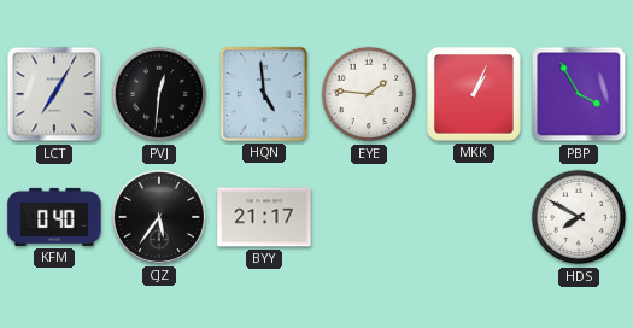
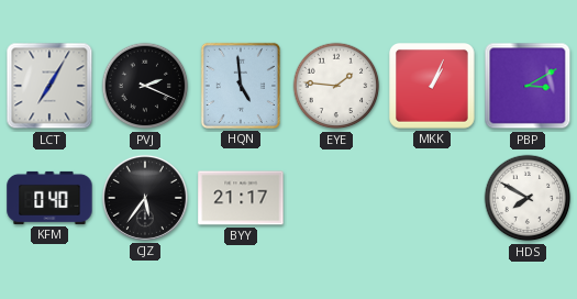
PVJ: 12:31 -> 2:19 (145, 86)
PBP: 3:55 -> 3:10 (528, 86)
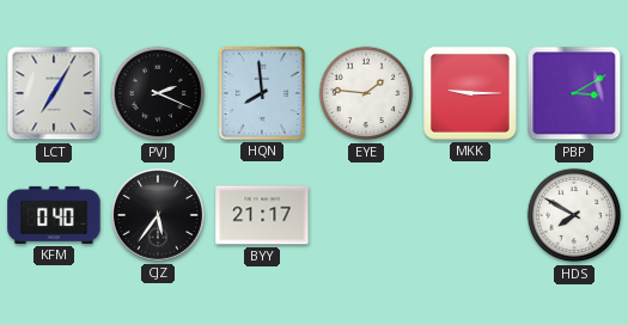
HQN: 4:59 -> 7:59 (262, 93)
MKK: 1:04 -> 9:15 (471, 94)
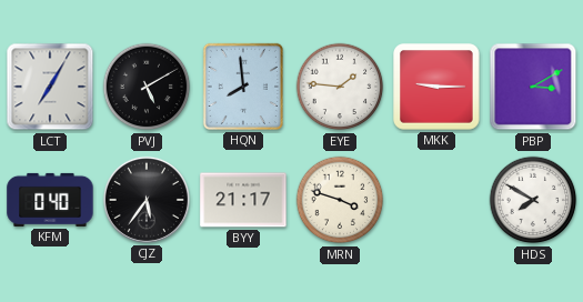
PVJ: 2:19 -> 5:10 (147, 87)
MRN: none -> 3:48 (340, 200)
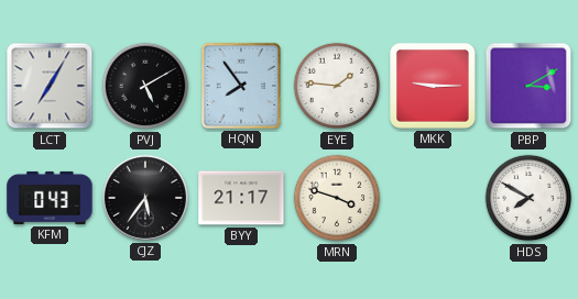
HQN: 7:59 -> 7:54 (241, 86)
KFM: 0:40 -> 0:43 (50, 198)
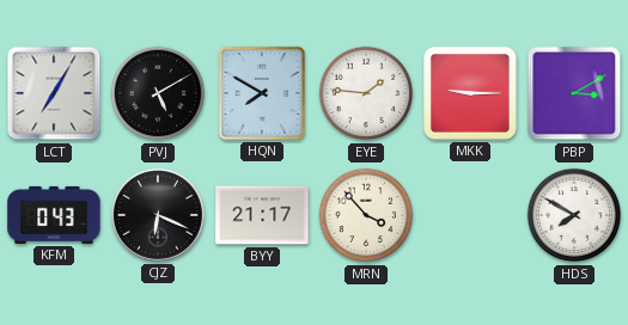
HQN: 7:54 -> 7:50 (262, 93)
CJZ: 5:36 -> 6:19 (158, 215)
MRN: 3:48 -> 3:53 (366, 215)
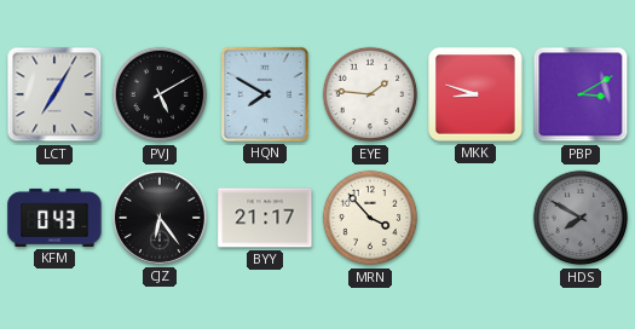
MKK: 9:15 -> 8:48 (477, 96)
CJZ: 6:19 -> 6:24 (160, 218)
HDS dial: white -> grey (581, 218)
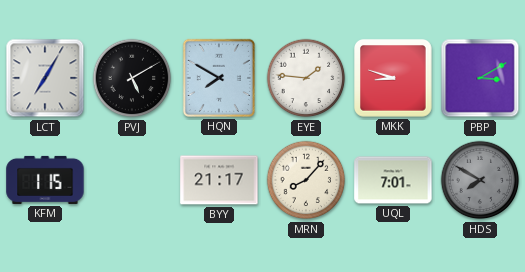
KFM: 0:43 -> 1:15 (45, 180)
CJZ: 6:24 -> none (160, 218)
MRN: 3:53 -> 8:07 (306, 180)
UQL: none -> 7:01 (393, 180)
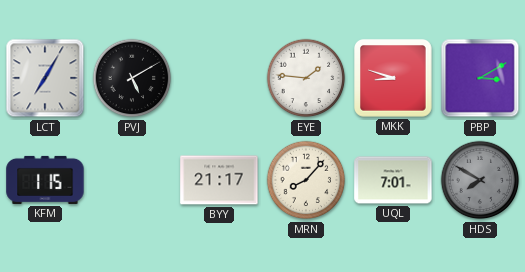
HQN: 7:50 -> none (219, 78)
